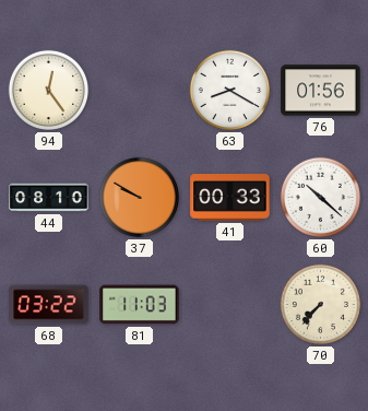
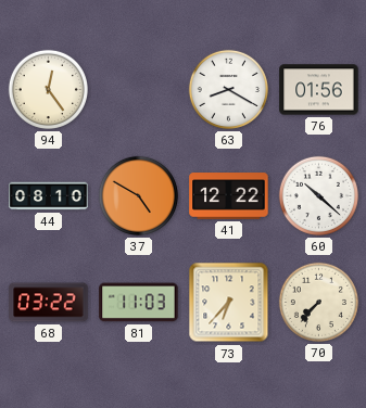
37: 9:50 -> 4:50 (138, 195)
41: 00:33 -> 12:22 (229, 196)
73: none -> 6:37 (229, 303)
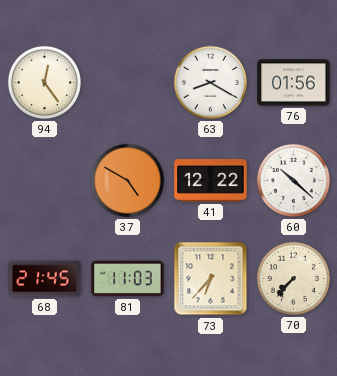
44: 08:10 -> none (49, 196)
68: 03:22 -> 21:45 (45, 279)
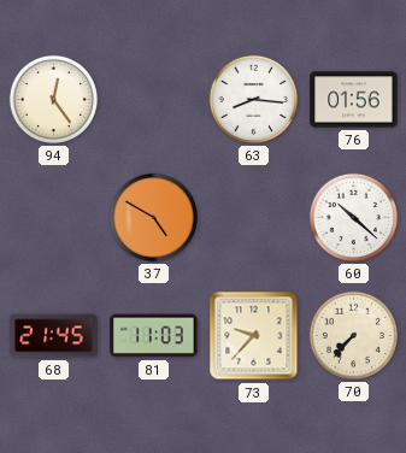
63: 8:20 -> 8:16 (253, 99)
41: 12:22 -> none (211, 181)
73: 6:37 -> 9:37 (254, 336)
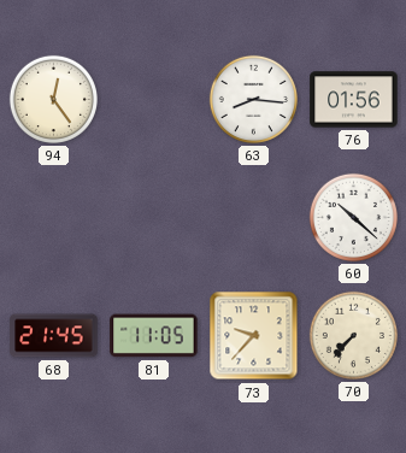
37: 4:50 -> none (153, 217)
81: 11:03 -> 11:05 (154, 336)
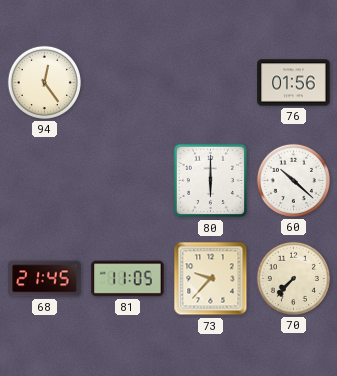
63: 8:16 -> none (253, 99)
80: none -> 6:00 (211, 181)
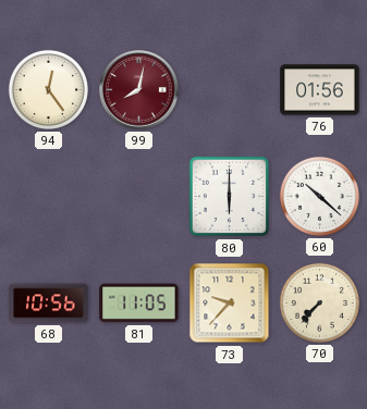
99: none -> 8:02 (139, 90)
68: 21:45 -> 10:56 (49, 303)
